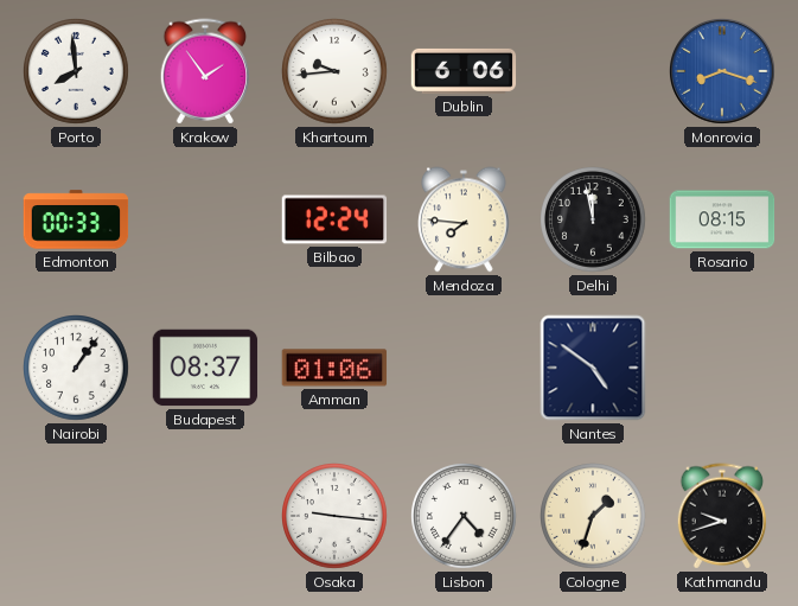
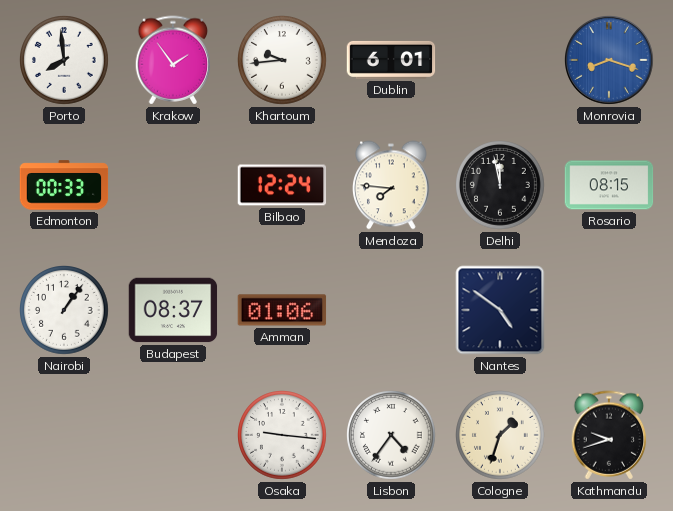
Dublin: 6:06 -> 6:01 (391, 60)
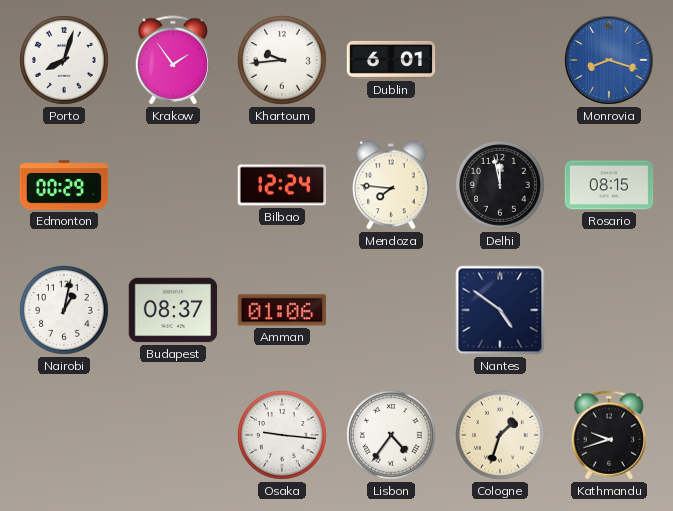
Porto: 7:59 -> 8:03 (65, 61)
Edmonton: 00:33 -> 00:29 (64, 185)
Nairobi: 1:06 -> 1:02 (65, 311)
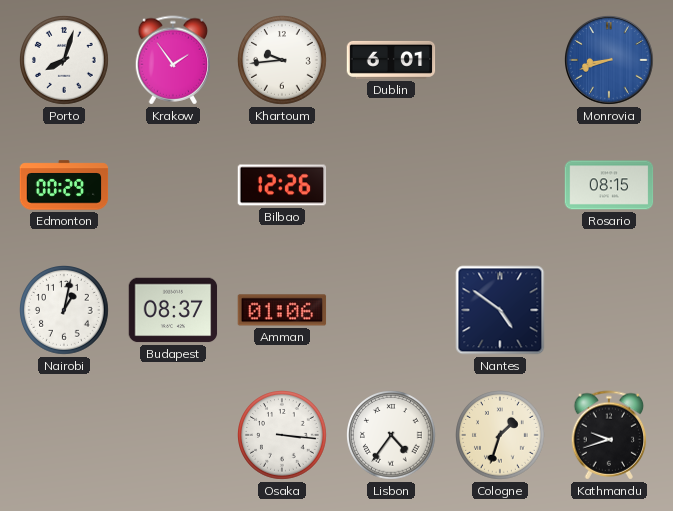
Monrovia: 8:18 -> 8:42 (610, 61)
Bilbao: 12:24 -> 12:26 (282, 185)
Mendoza: 7:46 -> none (391, 185)
Delhi: 11:58 -> none (501, 186)
Osaka: 9:16 -> 3:16 (283, 436)
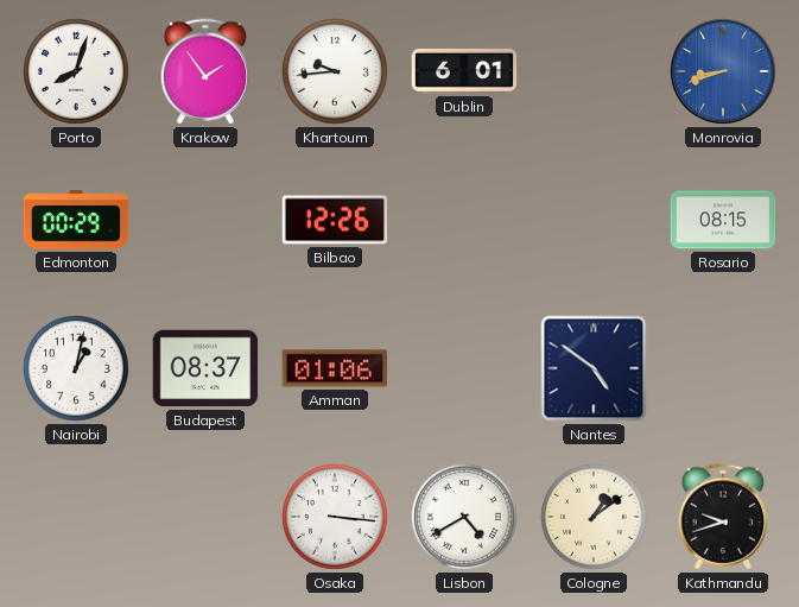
Lisbon: 4:36 -> 4:40 (465, 518)
Cologne: 1:33 -> 1:09 (595, 518)
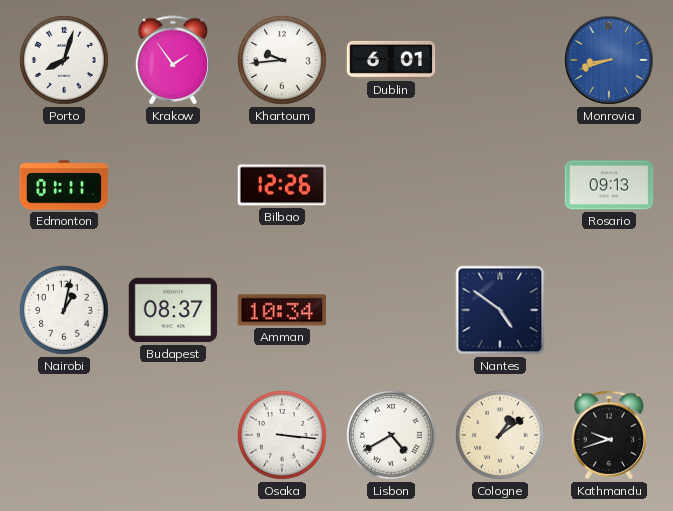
Edmonton: 00:29 -> 01:11 (64, 185)
Rosario: 08:15 -> 09:13 (609, 185)
Amman: 01:06 -> 10:34 (282, 310)
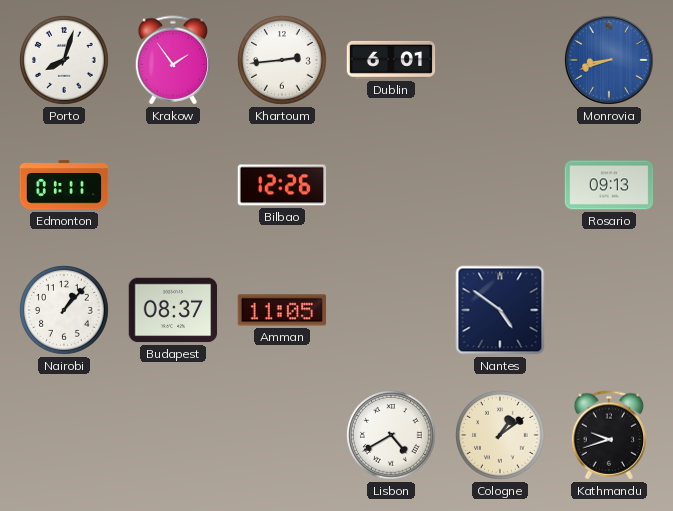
Khartoum: 9:44 -> 2:44 (283, 61)
Nairobi: 1:02 -> 1:07 (65, 311)
Amman: 10:34 -> 11:05 (282, 310)
Osaka: 3:16 -> none (283, 436)
